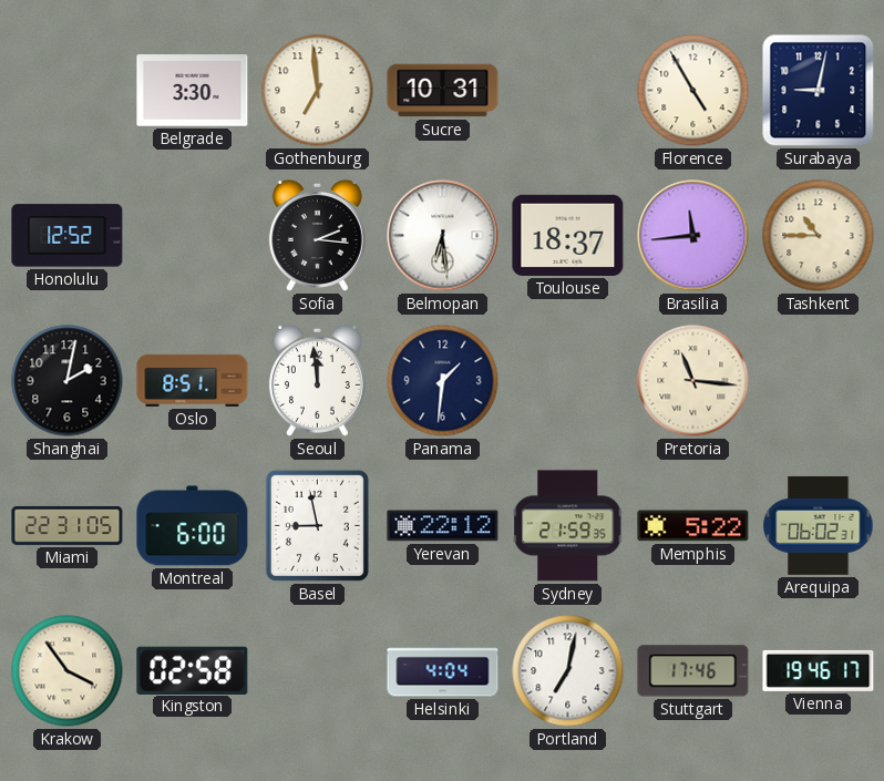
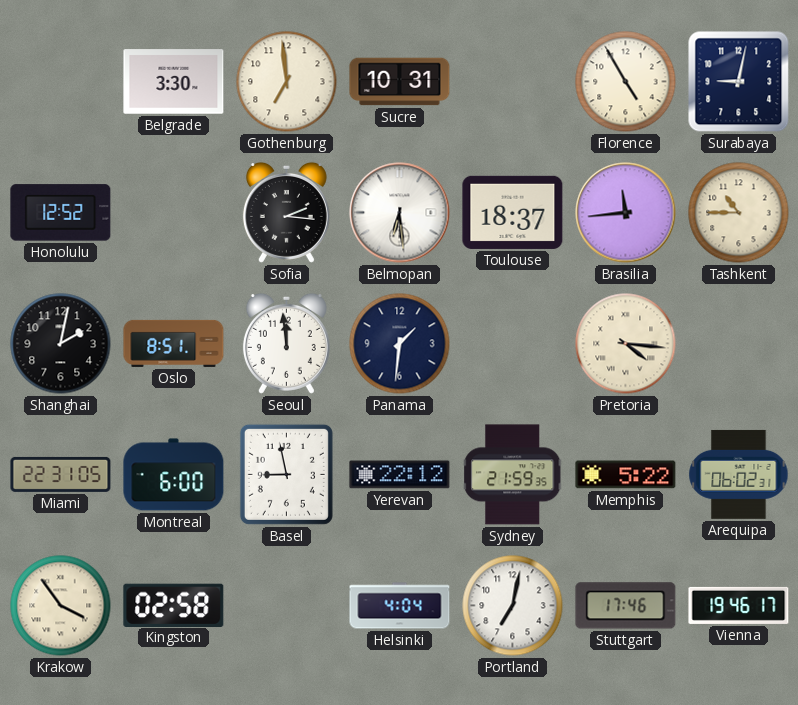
Pretoria: 11:16 -> 4:16 (626, 344)
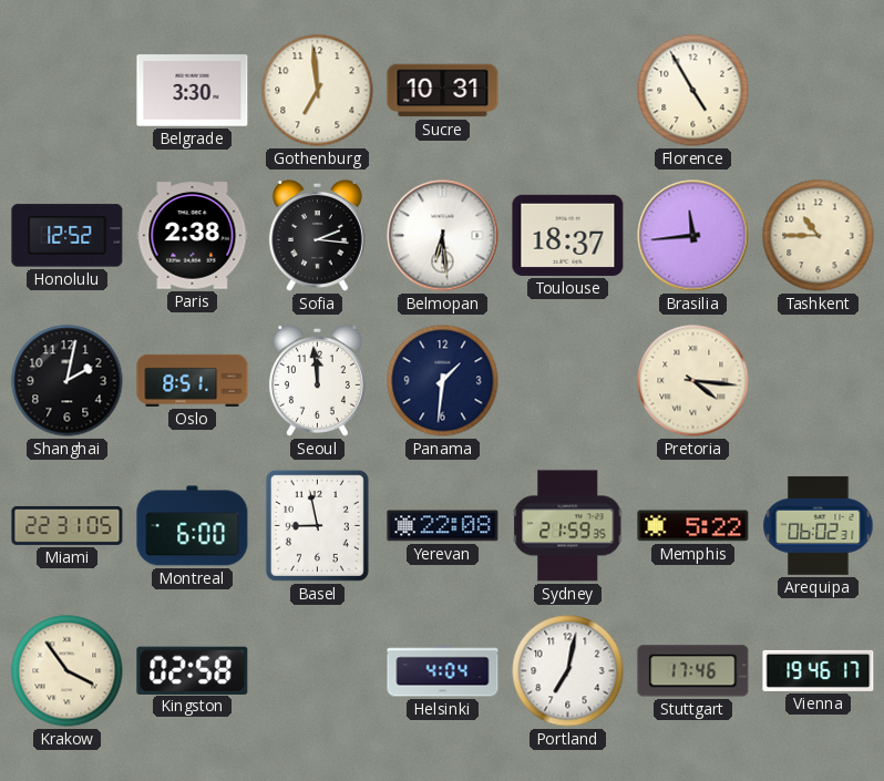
Surabaya: 9:02 -> none (739, 82)
Paris: none -> 2:38 (193, 236)
Yerevan: 22:12 -> 22:08 (443, 526)
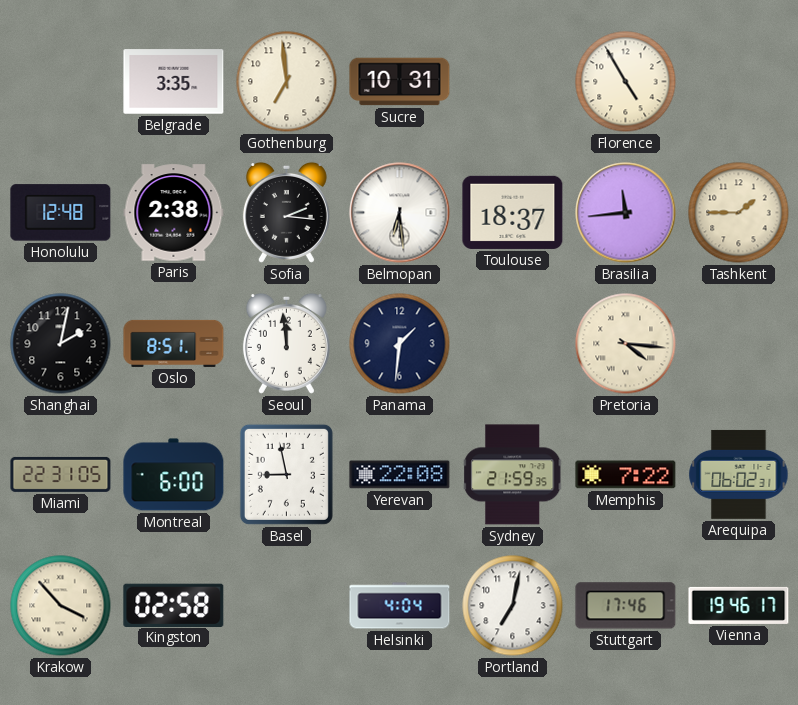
Belgrade: 3:30 -> 3:35 (174, 82)
Honolulu: 12:52 -> 12:48 (61, 213)
Tashkent: 10:45 -> 1:45 (739, 213)
Memphis: 5:22 -> 7:22 (626, 475)
Krakow: 3:54 -> 3:53 (61, 606)
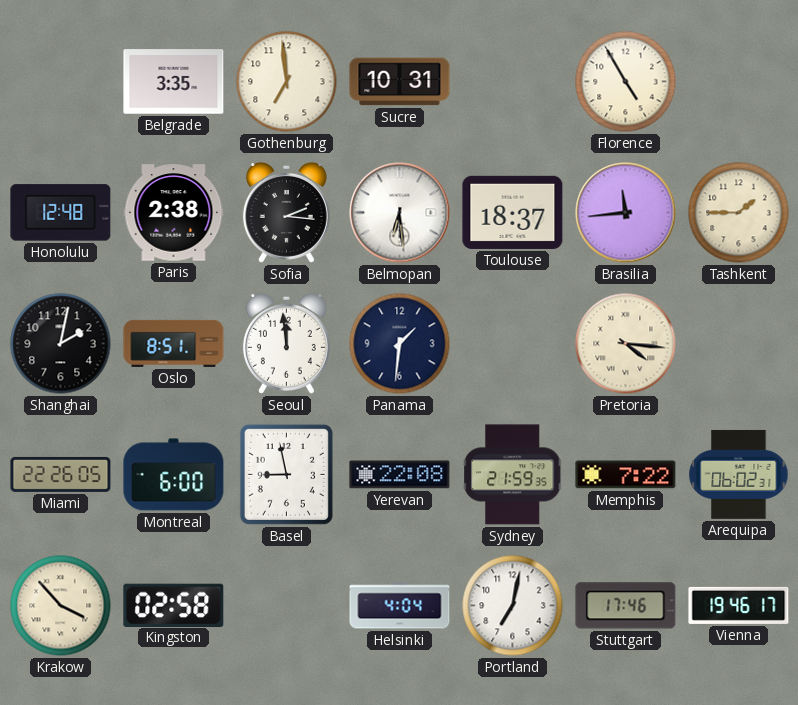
Miami: 22:31 -> 22:26 (61, 474)
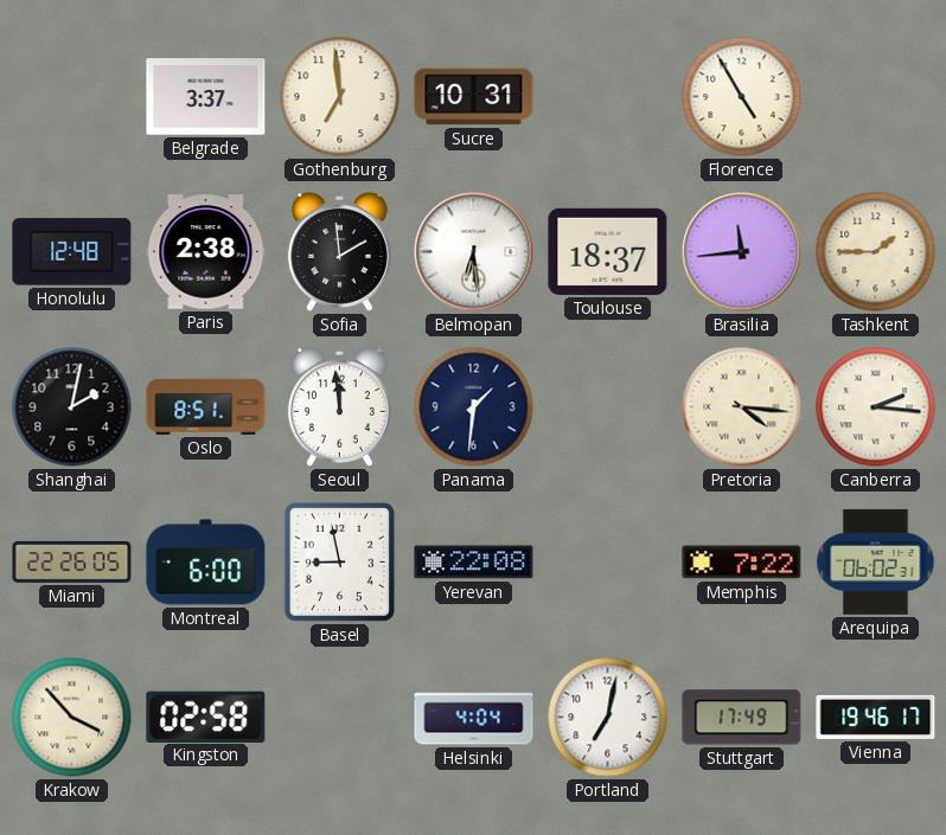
Belgrade: 3:35 -> 3:37 (206, 97)
Sofia: 2:16 -> 1:59 (339, 251)
Canberra: none -> 2:16 (876, 407)
Sydney: 21:59 -> none (513, 475)
Stuttgart: 17:46 -> 17:49 (742, 718)
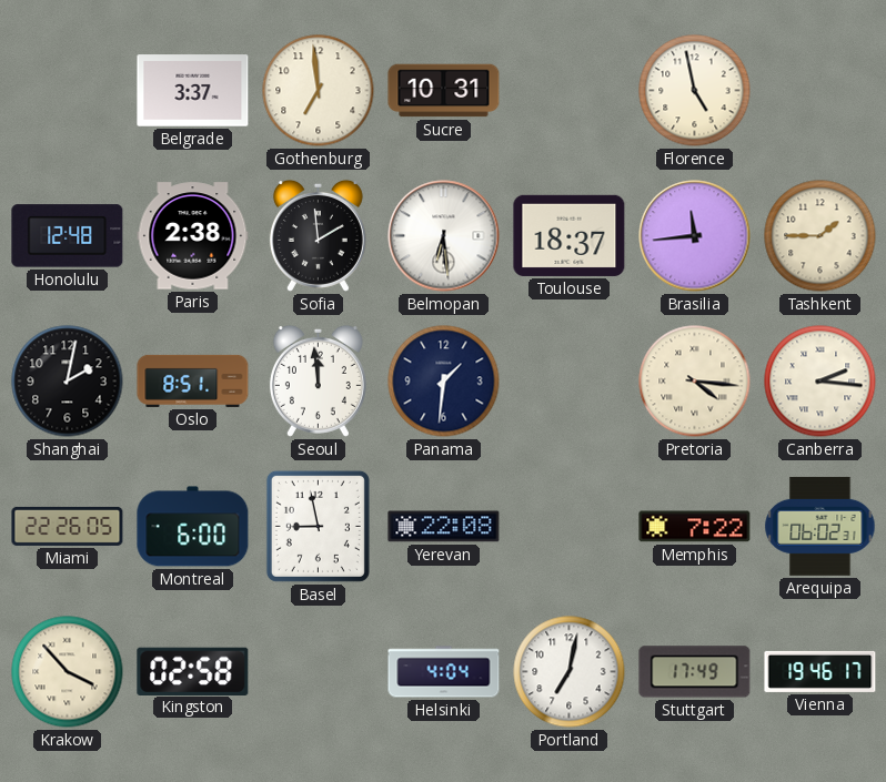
Florence: 4:55 -> 4:58 (695, 91)
